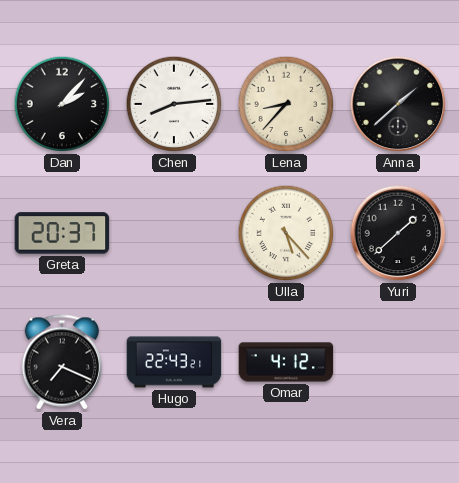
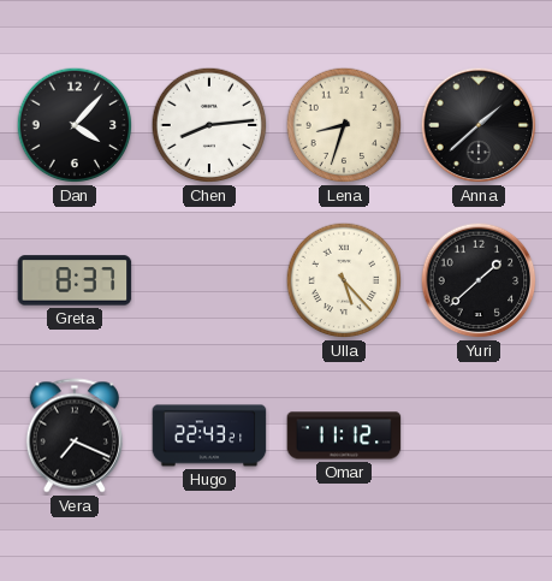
Dan: 2:07 -> 4:07 (75, 125)
Lena: 8:37 -> 8:33 (344, 125)
Greta: 20:37 -> 8:37 (75, 280)
Omar: 4:12 -> 11:12 (344, 435)
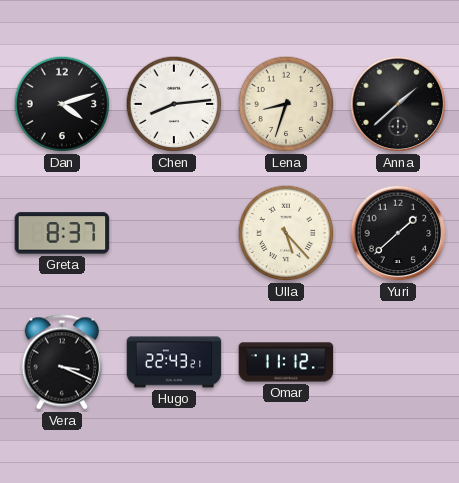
Dan: 4:07 -> 4:12 (62, 104)
Vera: 7:19 -> 3:19 (62, 362)
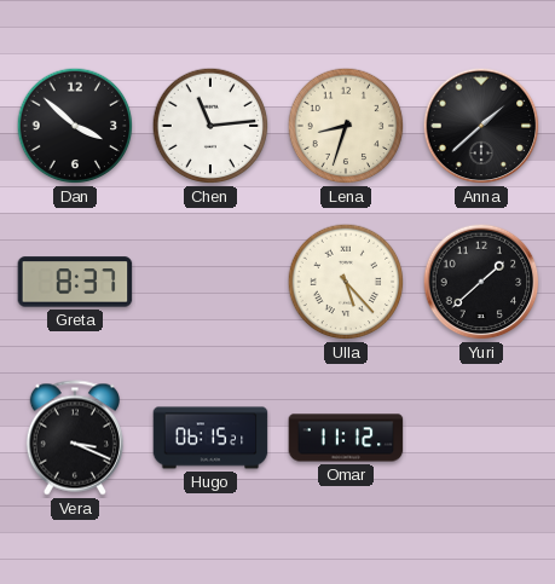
Dan: 4:12 -> 3:52 (75, 126)
Chen: 8:14 -> 11:14 (210, 126)
Hugo: 22:43 -> 06:15 (210, 438)
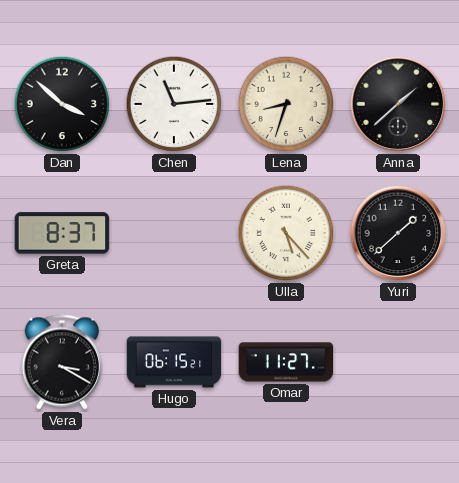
Vera: 3:19 -> 3:20 (62, 362)
Omar: 11:12 -> 11:27 (286, 362)
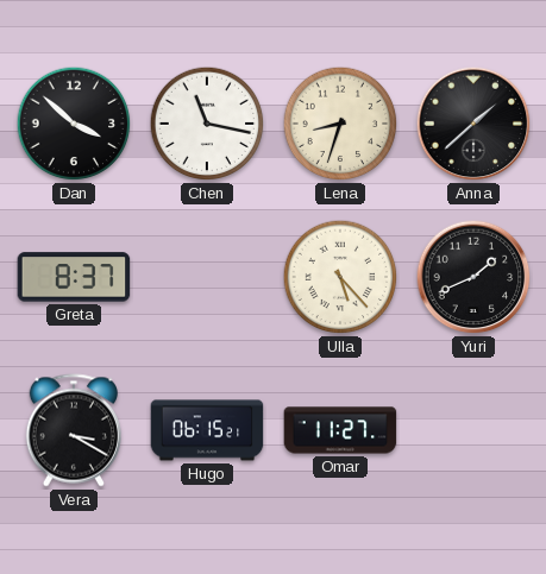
Chen: 11:14 -> 11:17 (207, 124)
Yuri: 1:38 -> 1:41 (473, 277)
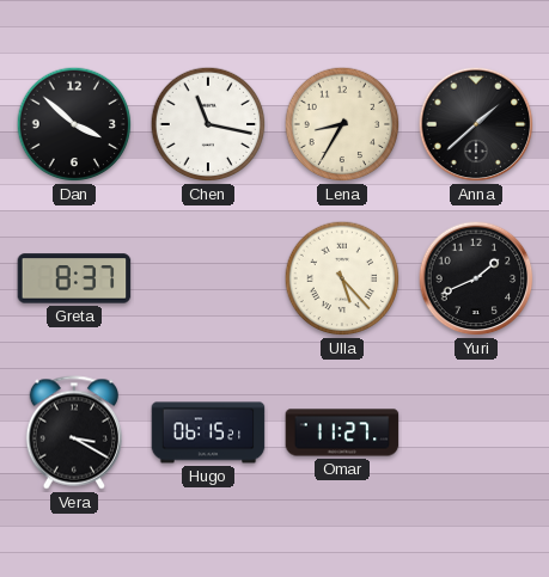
Lena: 8:33 -> 8:35 (342, 124)
